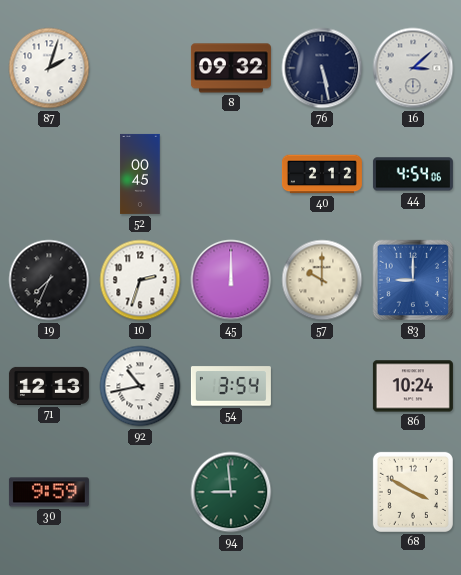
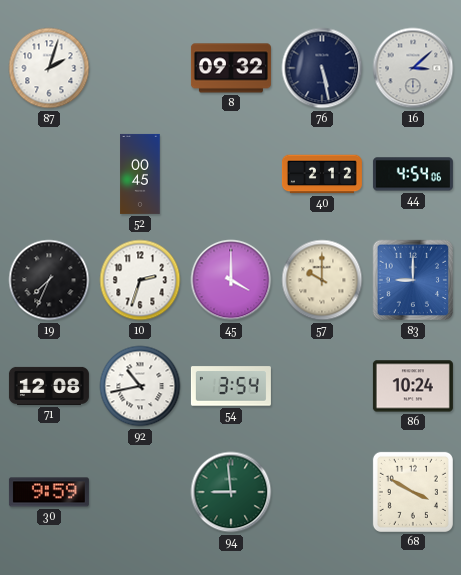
45: 12:00 -> 4:00 (231, 280)
71: 12:13 -> 12:08 (49, 386)
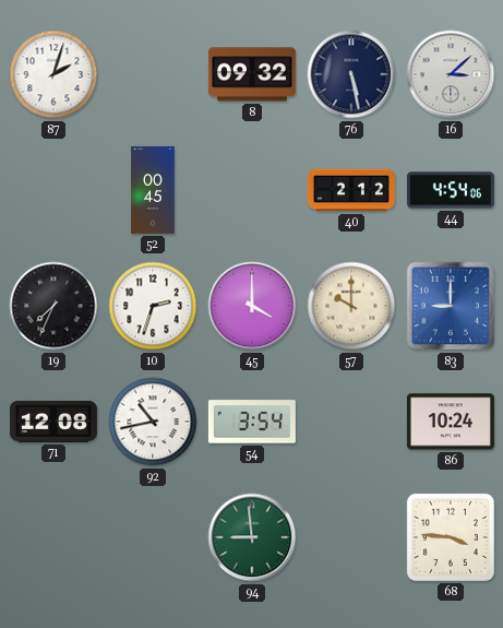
30: 9:59 -> none (49, 492)
68: 3:50 -> 3:46 (451, 537)
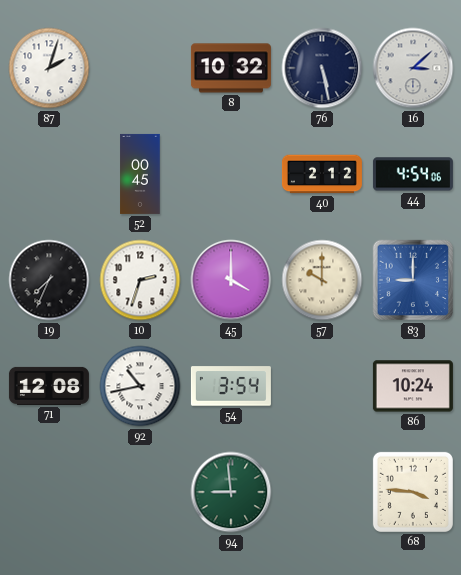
8: 09:32 -> 10:32 (231, 68)
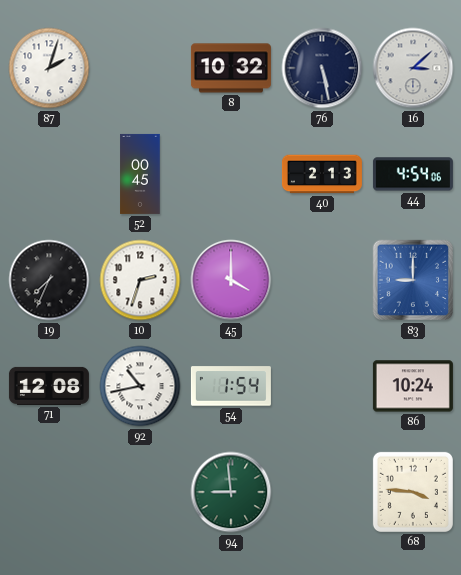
40: 2:12 -> 2:13 (322, 174)
57: 10:00 -> none (322, 280)
54: 3:54 -> 1:54 (231, 386)
